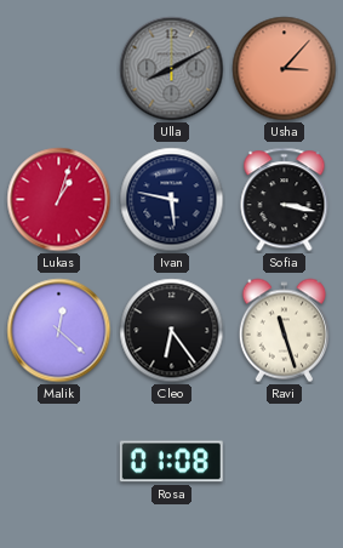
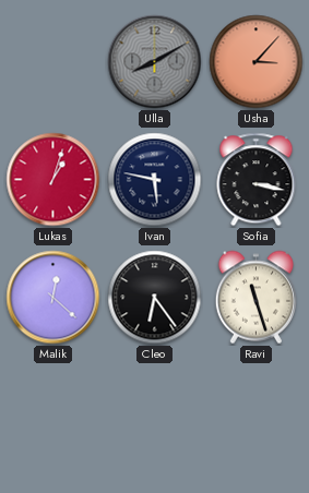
Rosa: 01:08 -> none (171, 462)
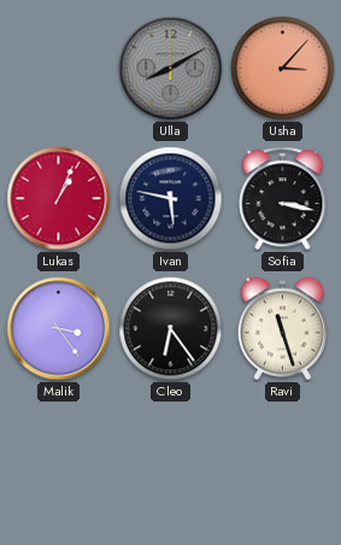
Lukas: 1:03 -> 1:04 (59, 199)
Malik: 12:22 -> 3:24 (59, 329)
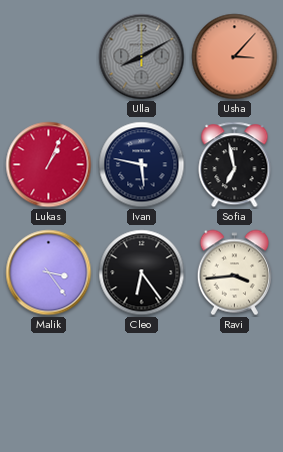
Sofia: 3:17 -> 6:58 (235, 165)
Ravi: 11:27 -> 3:44 (234, 273)
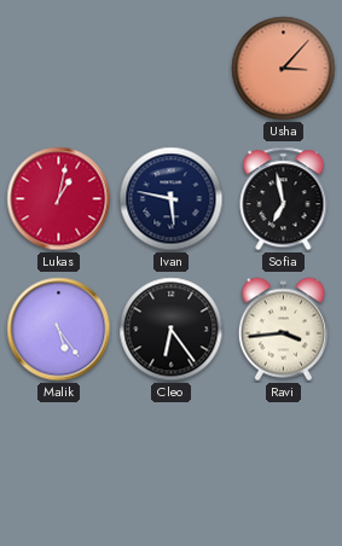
Ulla: 8:10 -> none (142, 57)
Lukas: 1:04 -> 1:02 (59, 199)
Malik: 3:24 -> 5:24 (59, 330)
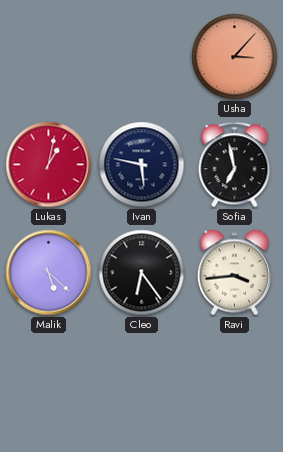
Malik: 5:24 -> 5:22 (49, 273)
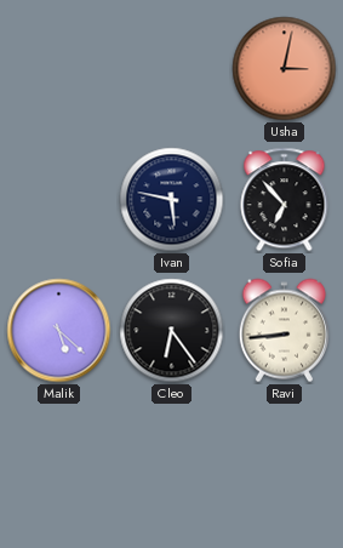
Usha: 3:07 -> 3:02 (285, 69)
Lukas: 1:02 -> none (49, 165)
Sofia: 6:58 -> 6:53 (285, 200)
Ravi: 3:44 -> 8:44 (284, 331)
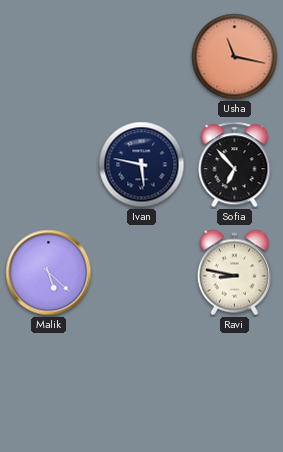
Usha: 3:02 -> 11:17 (235, 57)
Cleo: 6:24 -> none (172, 331)
Ravi: 8:44 -> 8:47 (234, 273)
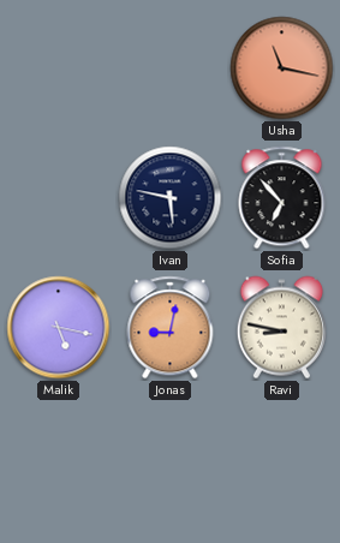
Malik: 5:22 -> 5:17 (59, 328)
Jonas: none -> 9:02 (171, 328)
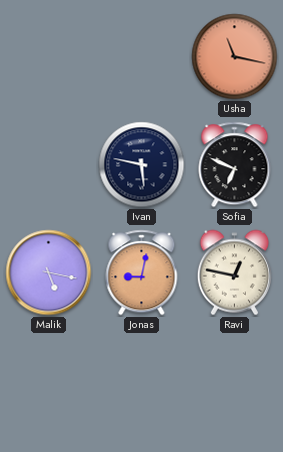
Sofia: 6:53 -> 6:49 (235, 165)
Ravi: 8:47 -> 12:47 (234, 273)
